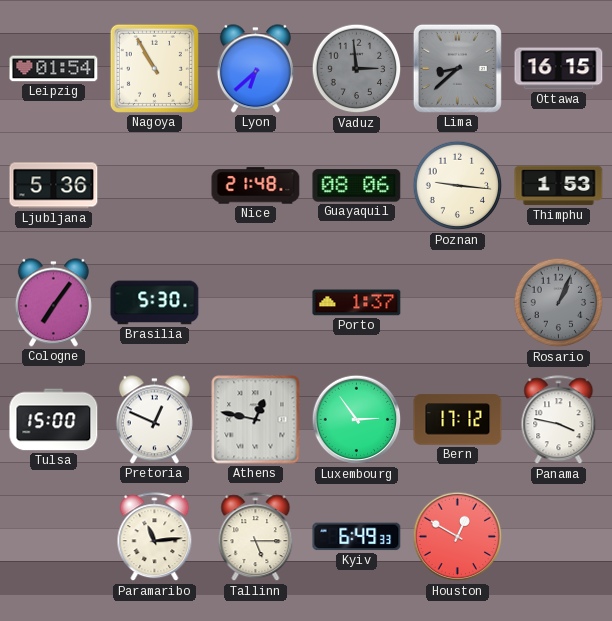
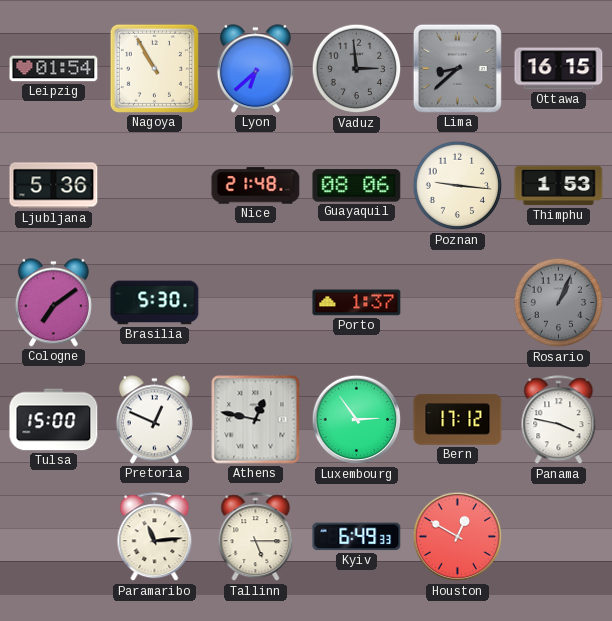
Cologne: 7:06 -> 7:09 (53, 303)
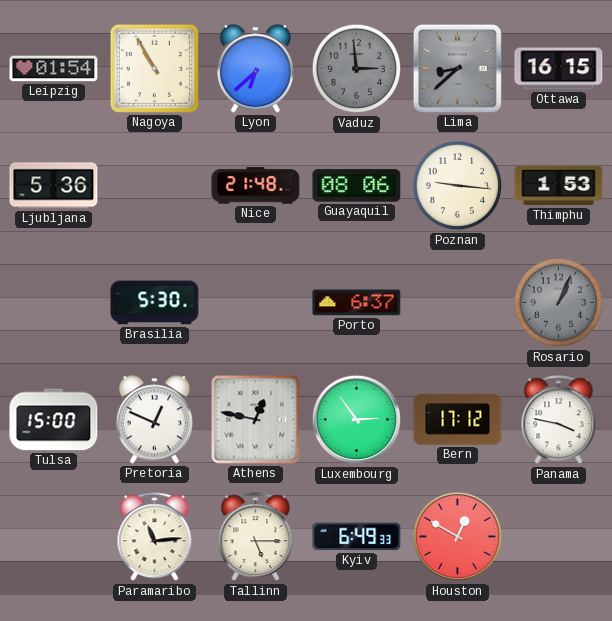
Cologne: 7:09 -> none (53, 303)
Porto: 1:37 -> 6:37 (357, 303)
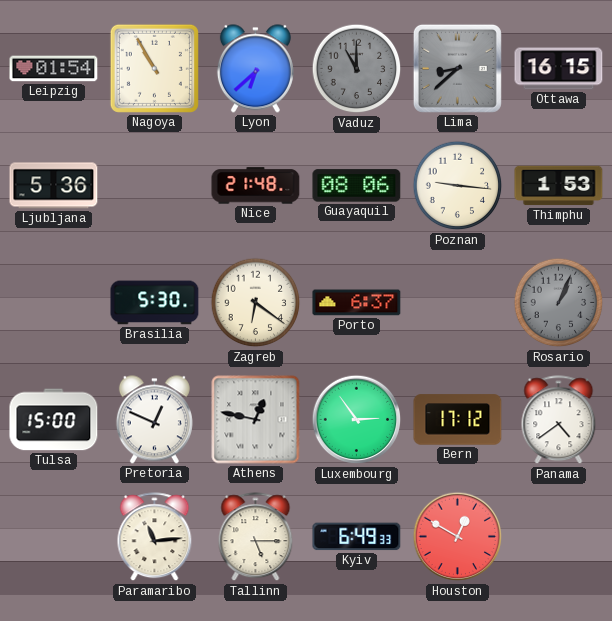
Vaduz: 2:59 -> 11:00 (357, 69)
Zagreb: none -> 6:21 (256, 303)
Panama: 3:47 -> 4:39 (559, 420)
